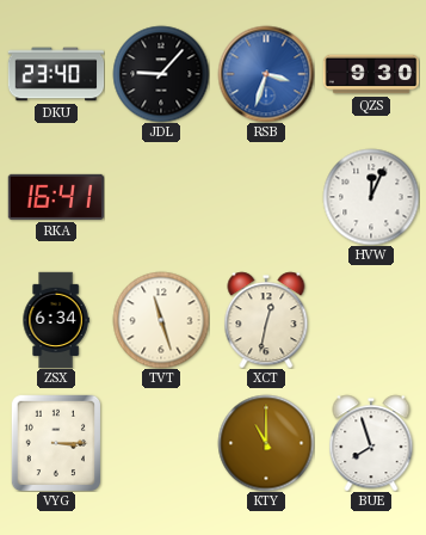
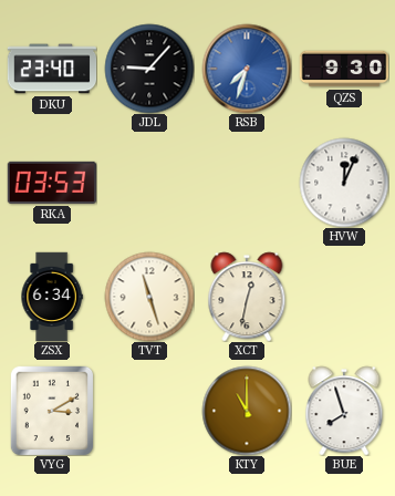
RSB: 3:33 -> 7:33 (247, 69)
RKA: 16:41 -> 03:53 (51, 183)
VYG: 3:15 -> 3:10 (52, 411)
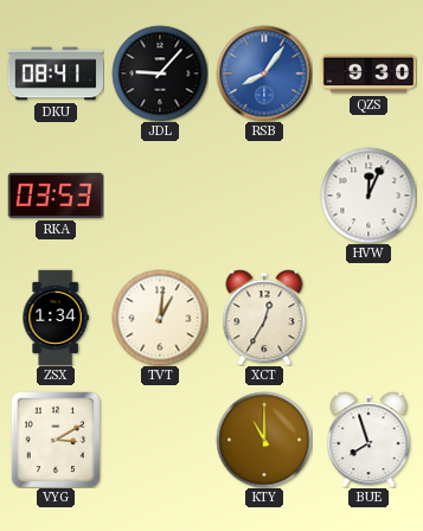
DKU: 23:40 -> 08:41 (56, 73)
RSB: 7:33 -> 8:06 (264, 73)
ZSX: 6:34 -> 1:34 (56, 318)
TVT: 11:27 -> 1:01 (160, 318)
XCT: 12:32 -> 12:35 (264, 318)
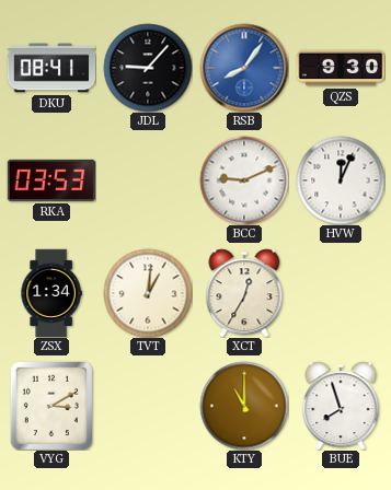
BCC: none -> 9:11 (244, 180)
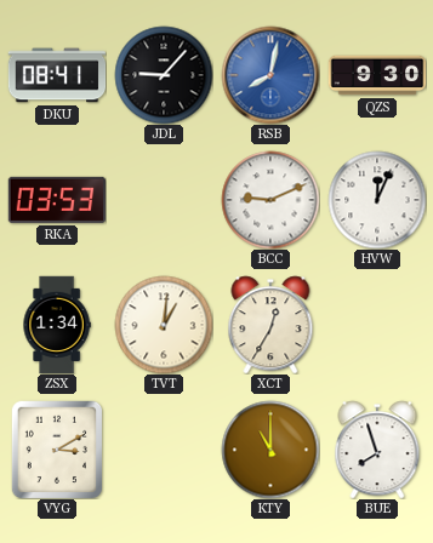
RSB: 8:06 -> 8:02 (270, 75)
